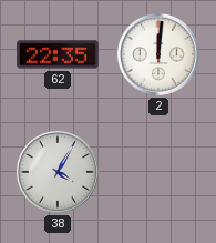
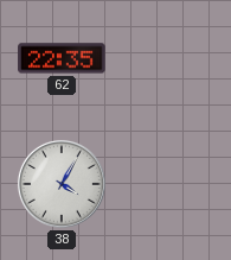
2: 12:01 -> none (158, 54)
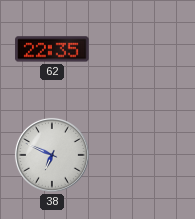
38: 4:05 -> 6:49 (52, 155)
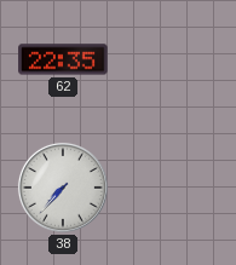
38: 6:49 -> 7:37 (63, 188)
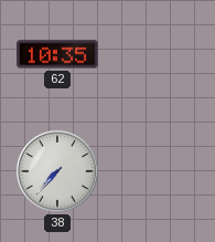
62: 22:35 -> 10:35 (57, 54)
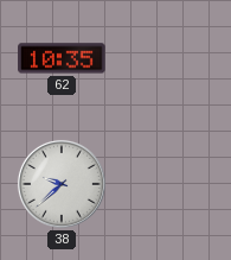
38: 7:37 -> 9:38 (62, 184)
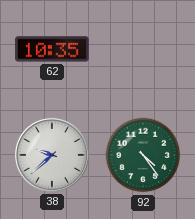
92: none -> 4:24 (143, 155)
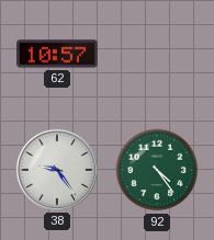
62: 10:35 -> 10:57 (57, 54)
38: 9:38 -> 9:24 (57, 170)
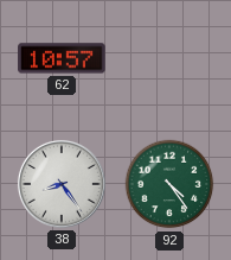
38: 9:24 -> 8:24 (62, 184)
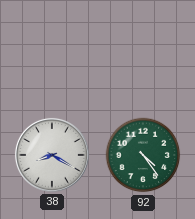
62: 10:57 -> none (62, 58)
38: 8:24 -> 8:20 (52, 155)
